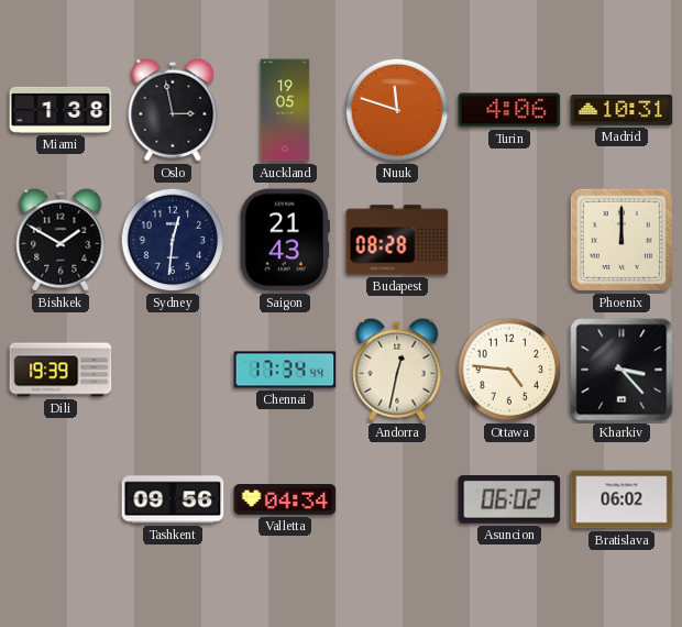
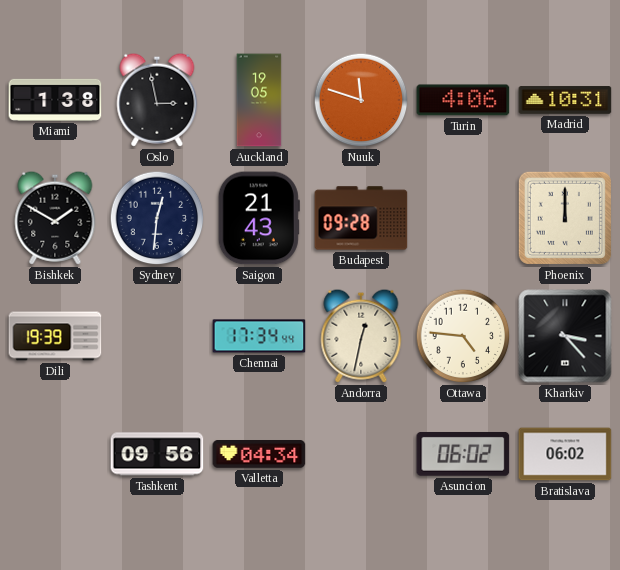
Budapest: 08:28 -> 09:28 (361, 218)
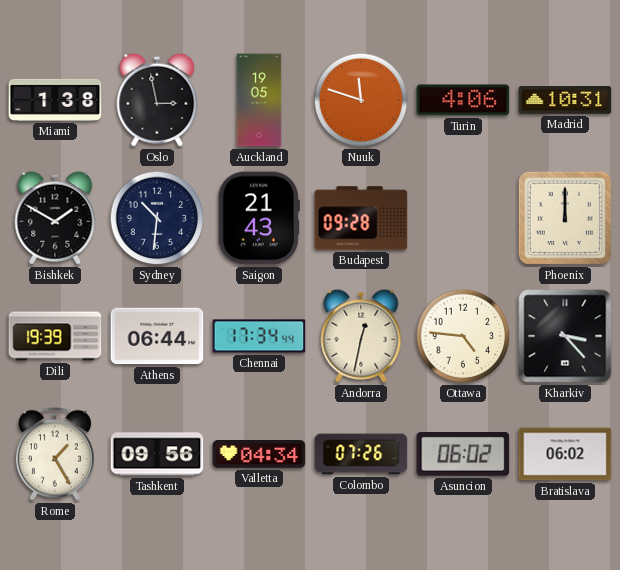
Sydney: 12:31 -> 10:31 (157, 218)
Athens: none -> 06:44 (157, 336)
Rome: none -> 1:25 (55, 454)
Colombo: none -> 07:26 (361, 454)
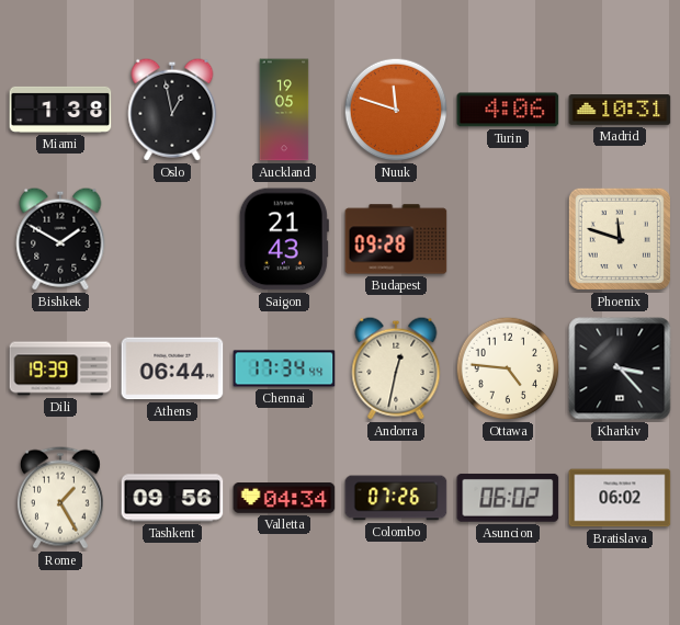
Oslo: 2:58 -> 12:58 (172, 110)
Sydney: 10:31 -> none (157, 218)
Phoenix: 12:00 -> 11:48 (620, 239)
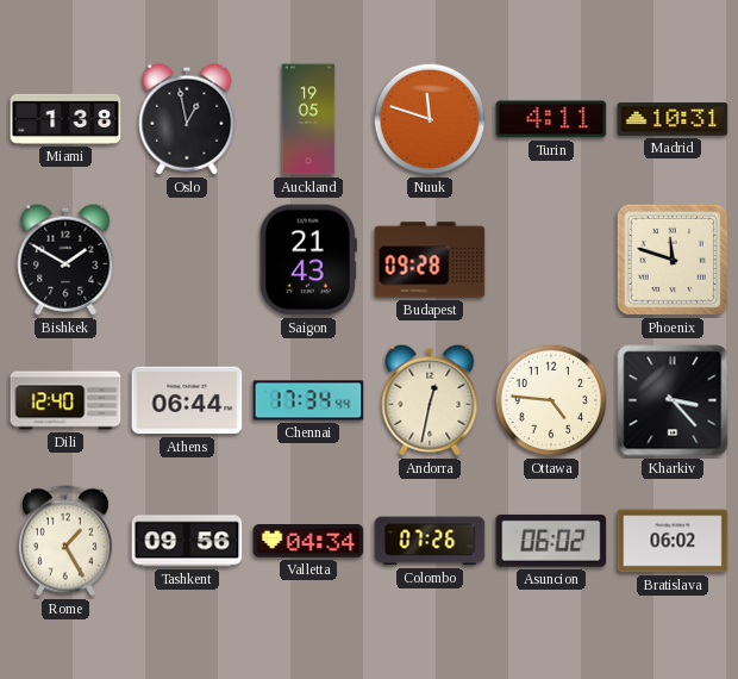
Turin: 4:06 -> 4:11 (551, 119)
Dili: 19:39 -> 12:40 (65, 400)
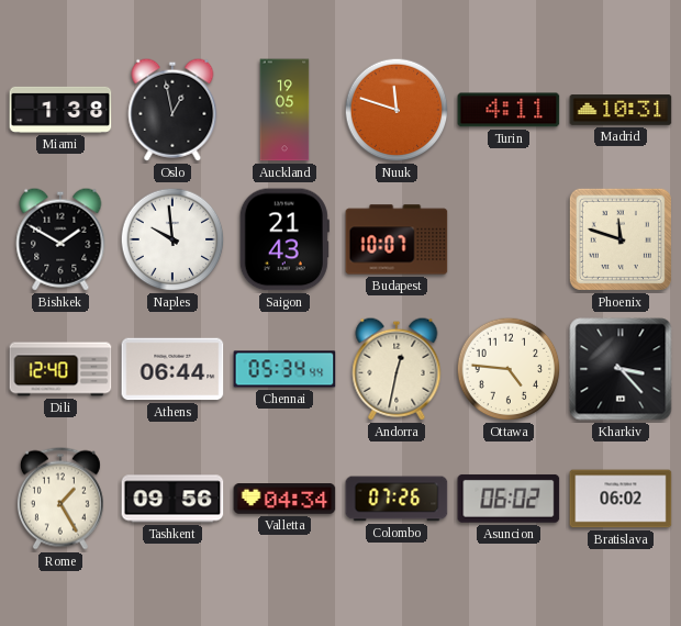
Naples: none -> 9:59 (172, 239)
Budapest: 09:28 -> 10:07 (397, 239)
Chennai: 17:34 -> 05:34 (284, 369)
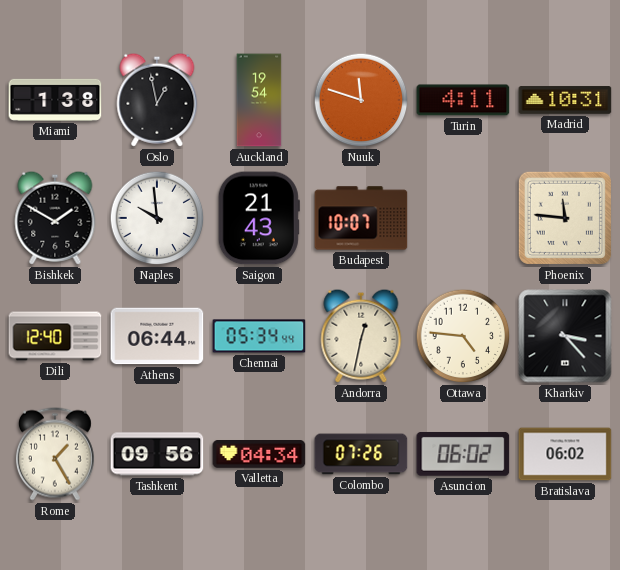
Auckland: 19:05 -> 19:54 (259, 100)
Phoenix: 11:48 -> 11:46 (565, 218)
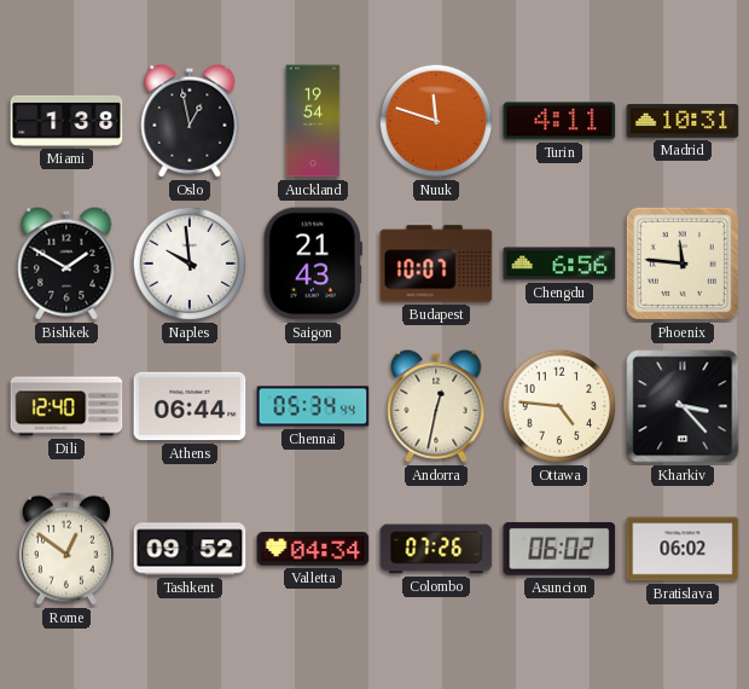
Chengdu: none -> 6:56 (559, 264)
Rome: 1:25 -> 12:51 (66, 549)
Tashkent: 09:56 -> 09:52 (190, 549)
